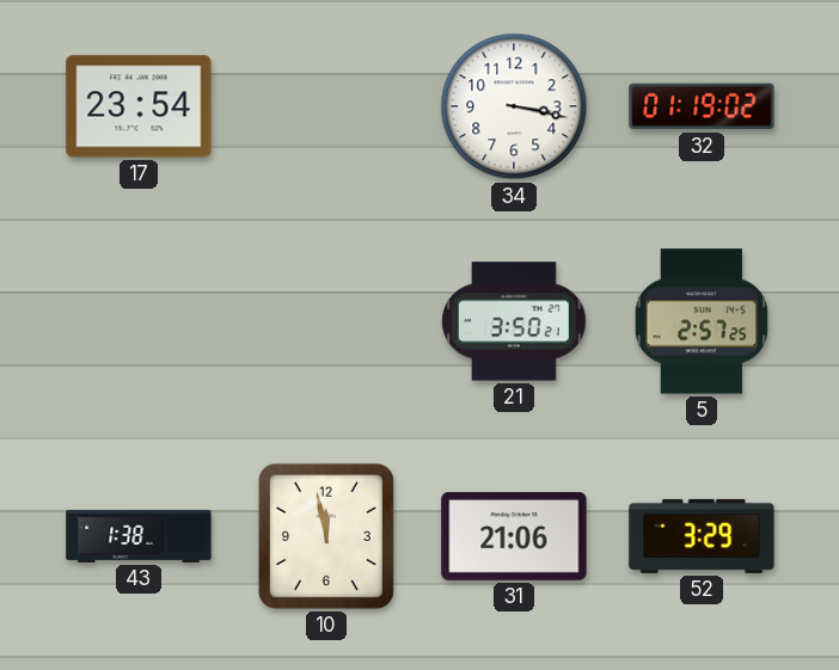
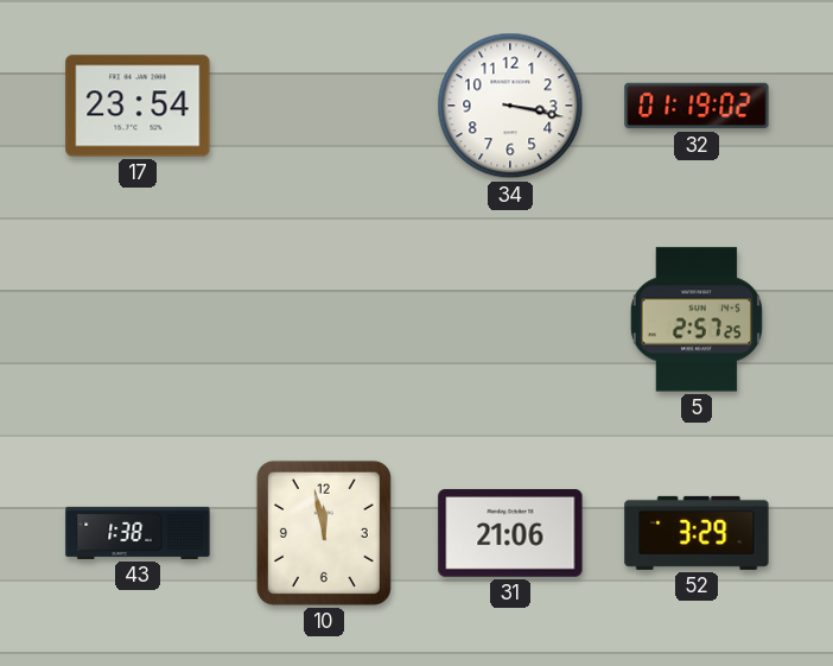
21: 3:50 -> none (514, 321)
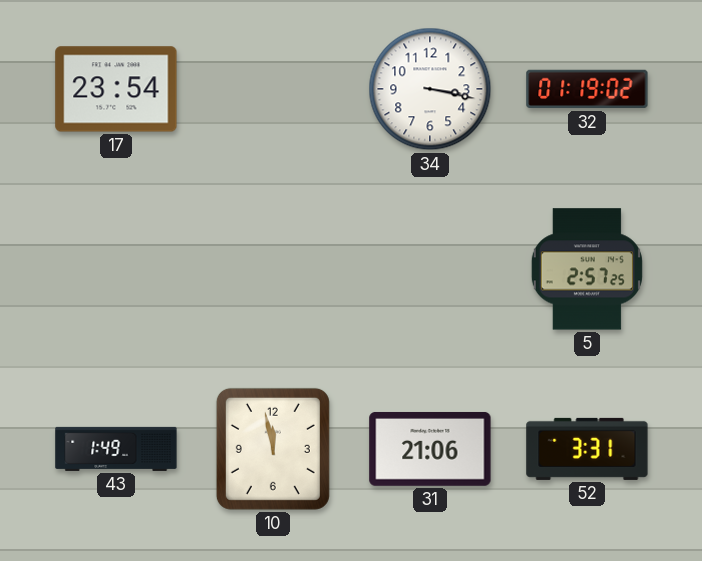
43: 1:38 -> 1:49 (116, 449)
52: 3:29 -> 3:31 (587, 449)
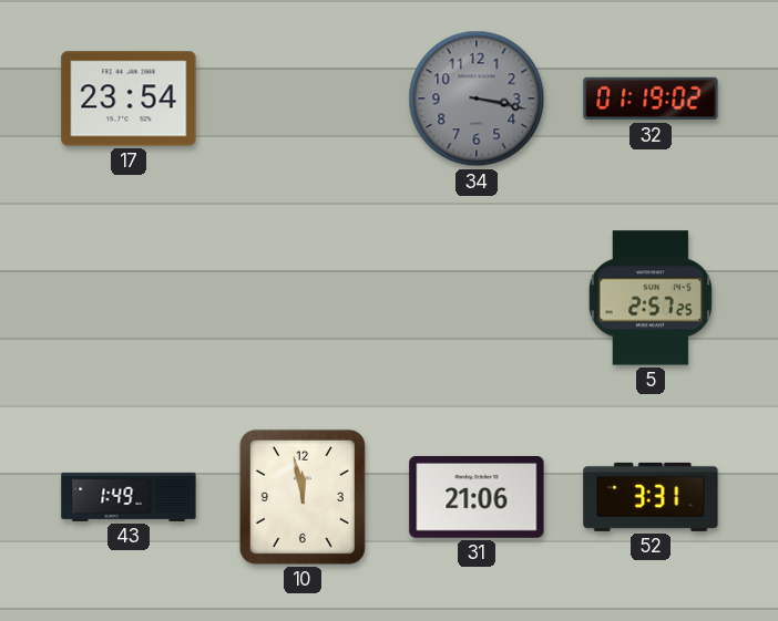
34 dial: white -> grey (477, 99)
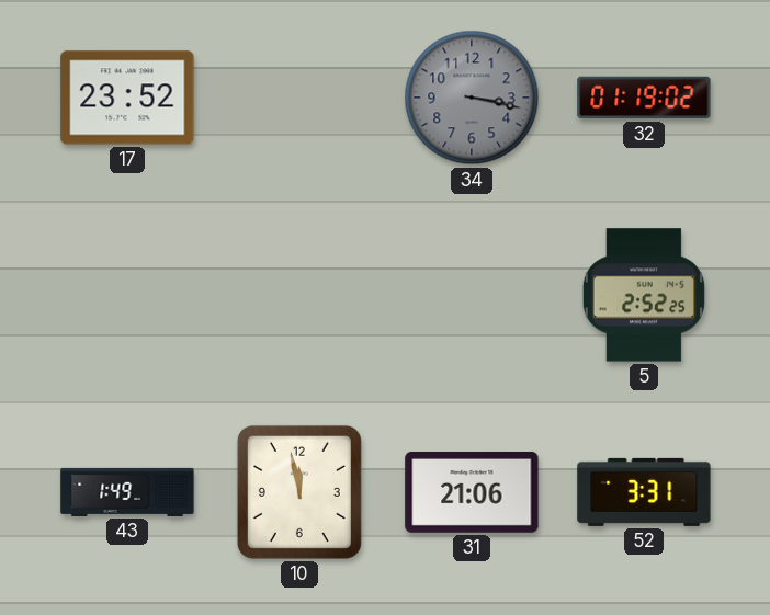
17: 23:54 -> 23:52 (127, 98)
5: 2:57 -> 2:52 (644, 295)
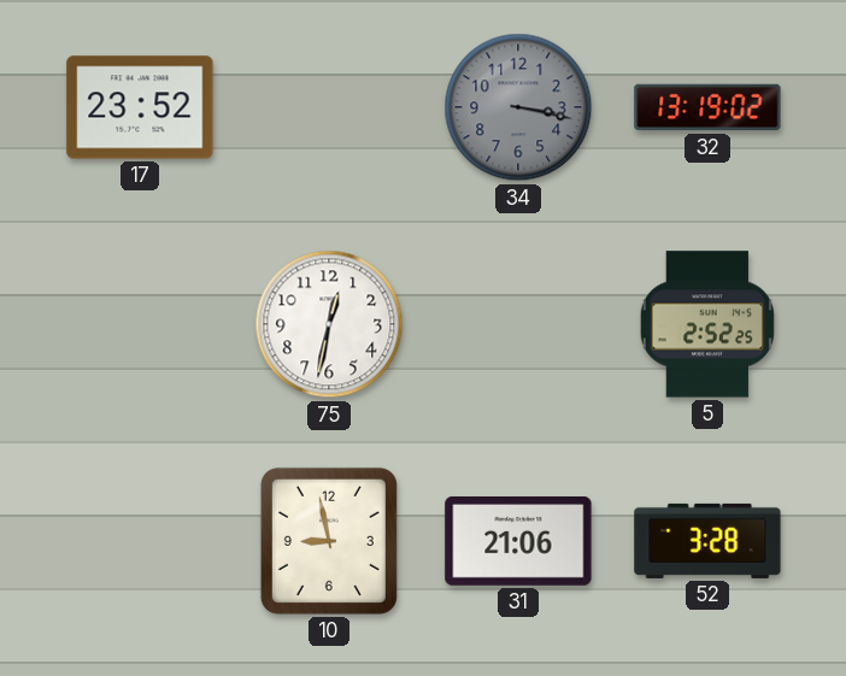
32: 01:19 -> 13:19 (707, 107)
75: none -> 12:32 (329, 324)
43: 1:49 -> none (127, 492)
10: 11:58 -> 8:58 (329, 541)
52: 3:31 -> 3:28 (707, 541)
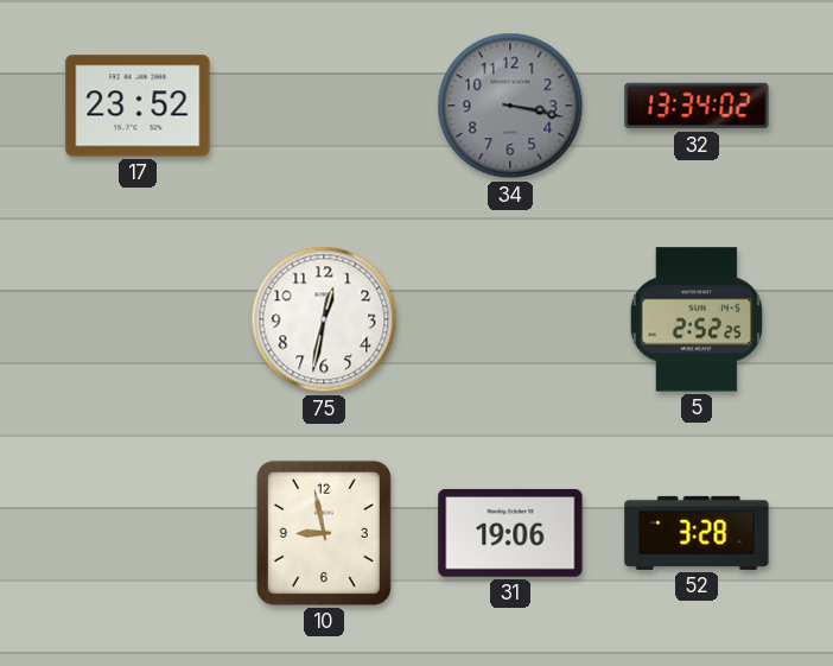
32: 13:19 -> 13:34 (697, 106)
31: 21:06 -> 19:06 (510, 533)
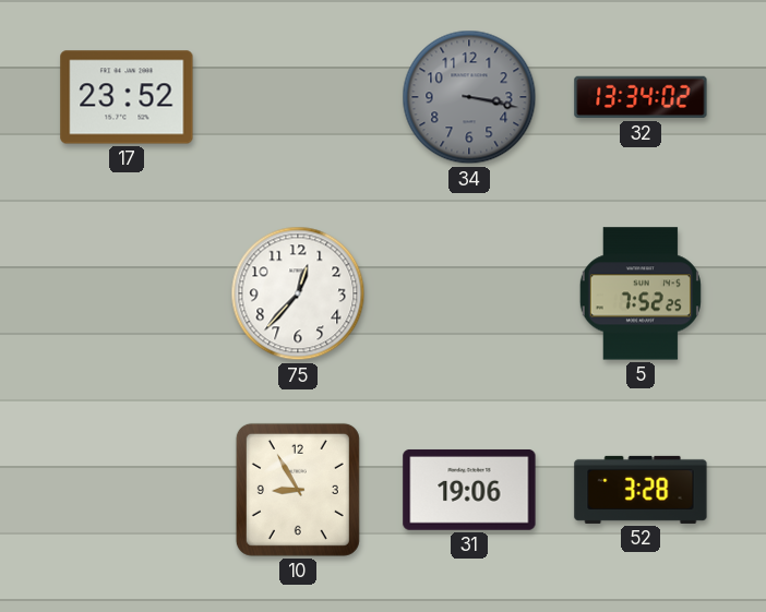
75: 12:32 -> 12:37 (298, 293)
5: 2:52 -> 7:52 (641, 293)
10: 8:58 -> 8:55 (298, 490)
